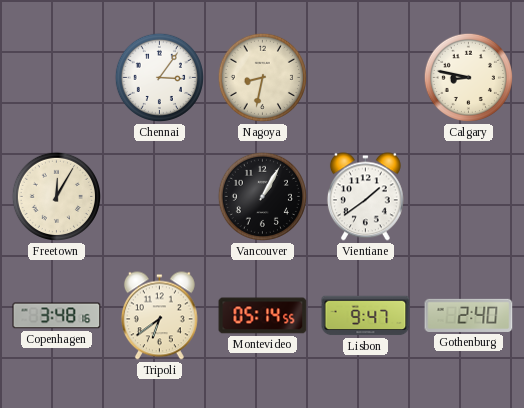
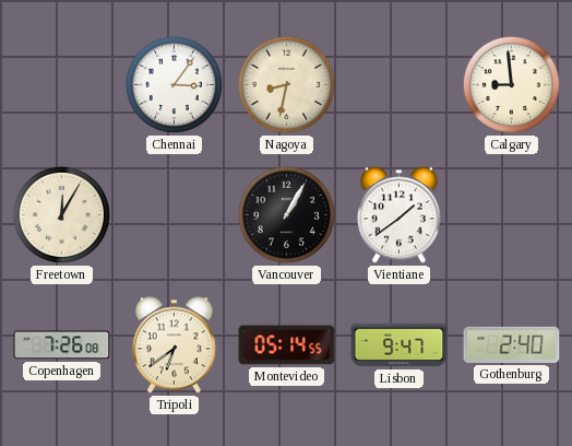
Calgary: 8:47 -> 8:59 (511, 84)
Copenhagen: 3:48 -> 7:26 (62, 345)
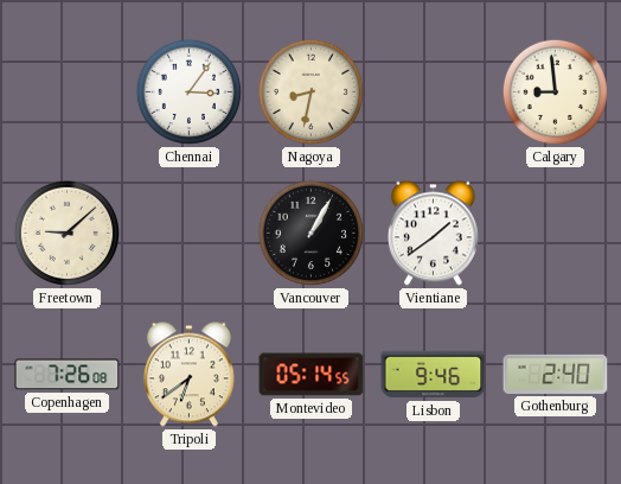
Freetown: 12:05 -> 9:08 (66, 233)
Lisbon: 9:47 -> 9:46 (434, 375)
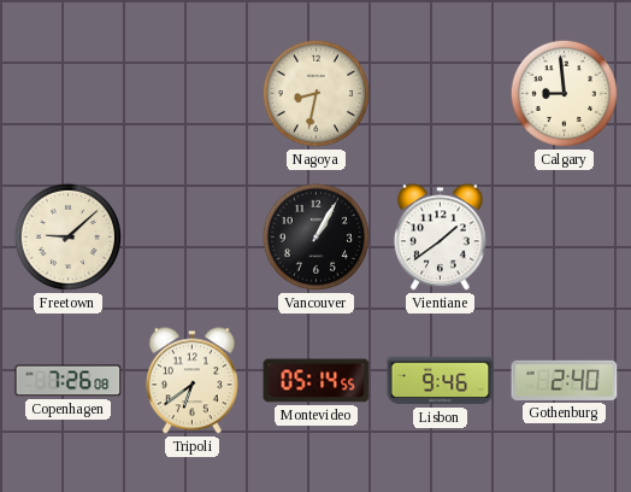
Chennai: 3:06 -> none (188, 91)
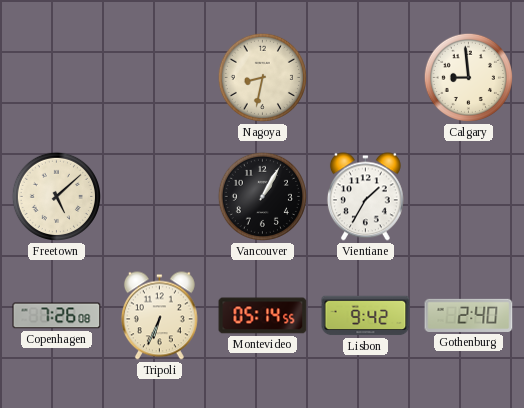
Freetown: 9:08 -> 5:08 (56, 196)
Vientiane: 1:39 -> 1:35 (365, 197)
Tripoli: 6:39 -> 6:34 (159, 316)
Lisbon: 9:46 -> 9:42 (366, 316)
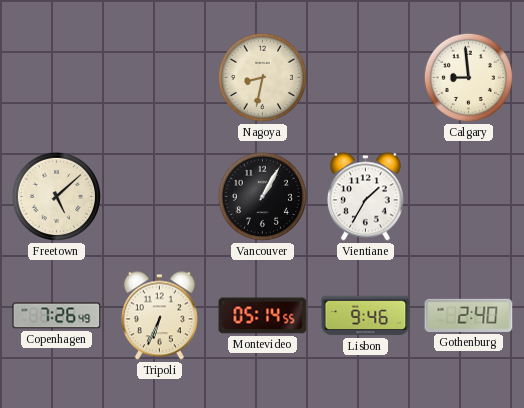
Copenhagen: 7:26:08 -> 7:26:49 (57, 316)
Lisbon: 9:42 -> 9:46 (366, 316)
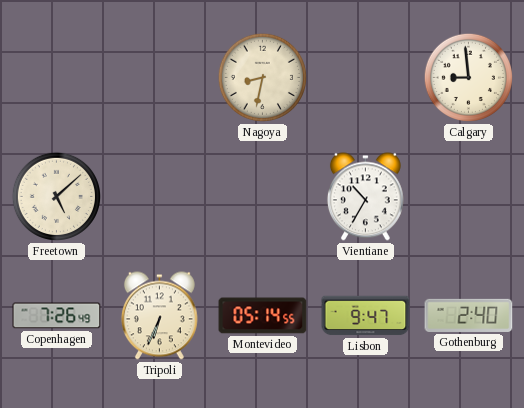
Vancouver: 1:05 -> none (262, 196)
Vientiane: 1:35 -> 10:35 (365, 197)
Lisbon: 9:46 -> 9:47 (366, 316)
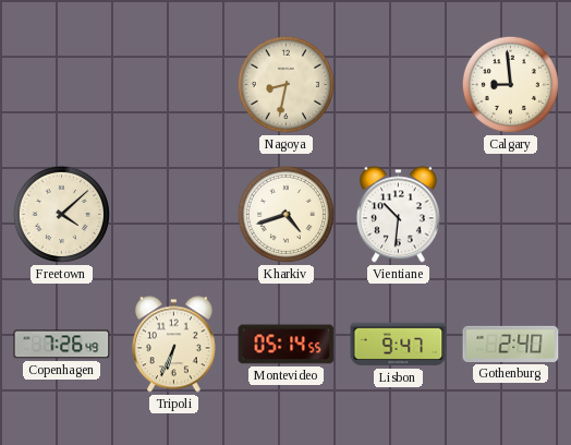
Freetown: 5:08 -> 4:08 (61, 214)
Kharkiv: none -> 4:42 (285, 214)
Vientiane: 10:35 -> 10:31 (398, 215)
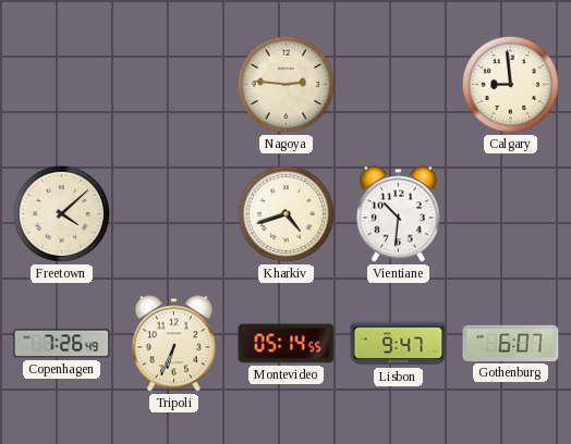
Nagoya: 8:32 -> 2:46 (285, 84)
Gothenburg: 2:40 -> 6:07 (511, 343)
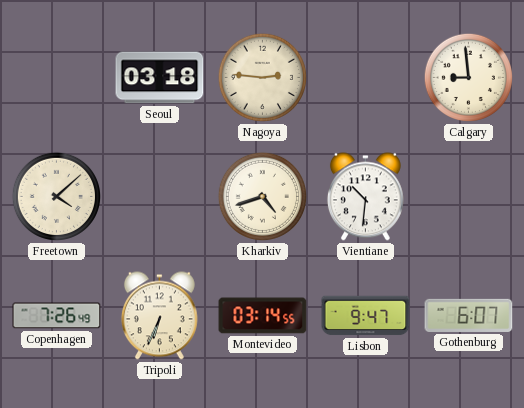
Seoul: none -> 03:18 (160, 78)
Montevideo: 05:14 -> 03:14 (263, 316)
